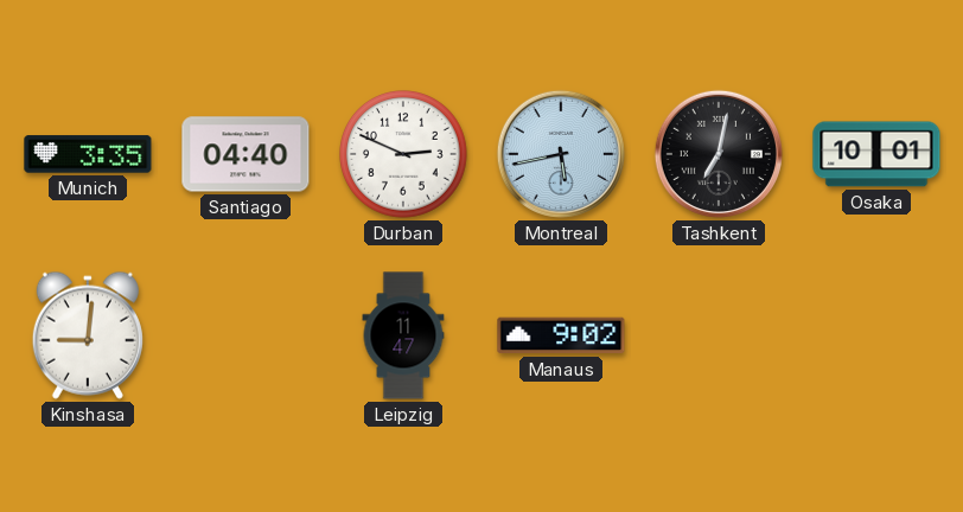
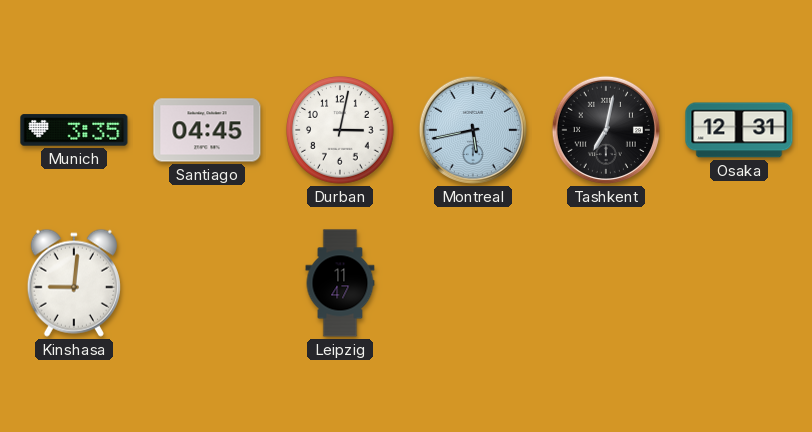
Santiago: 04:40 -> 04:45 (207, 130)
Durban: 2:49 -> 3:02 (341, 131)
Osaka: 10:01 -> 12:31 (739, 130)
Manaus: 9:02 -> none (561, 335)
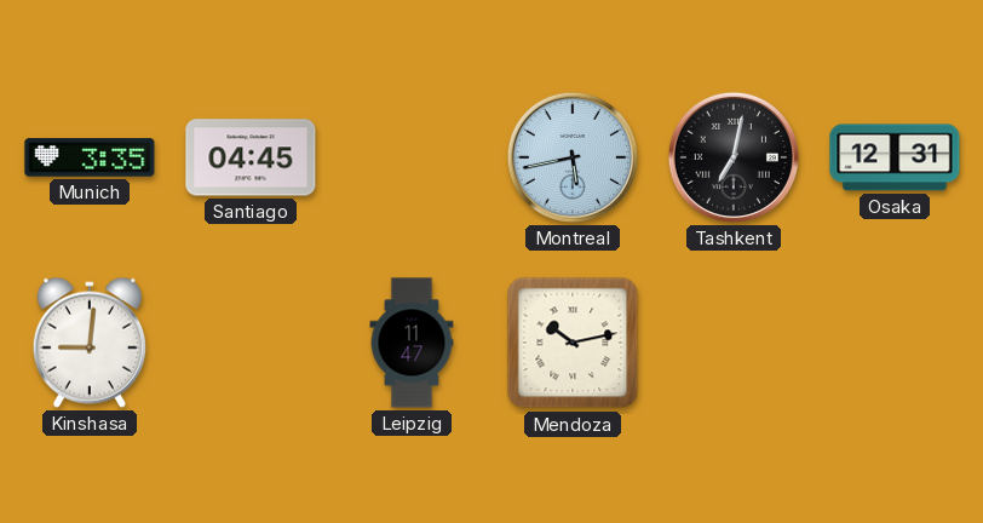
Durban: 3:02 -> none (341, 131)
Mendoza: none -> 10:13 (573, 343)
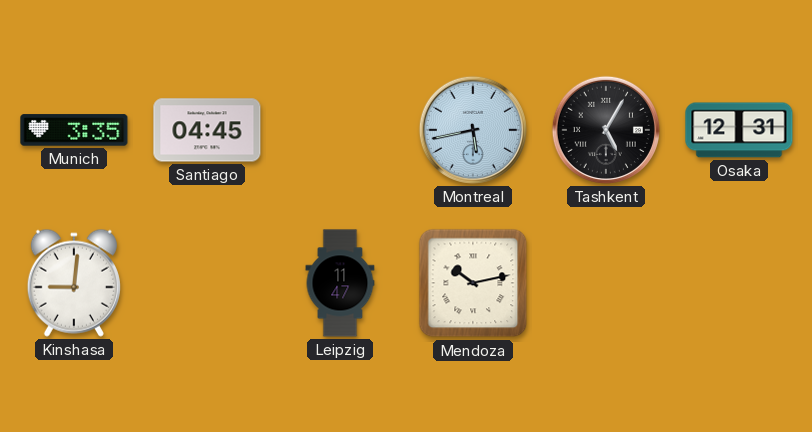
Tashkent: 7:02 -> 5:05 (606, 130)
